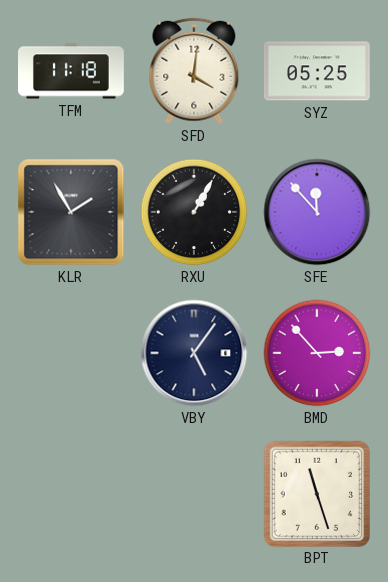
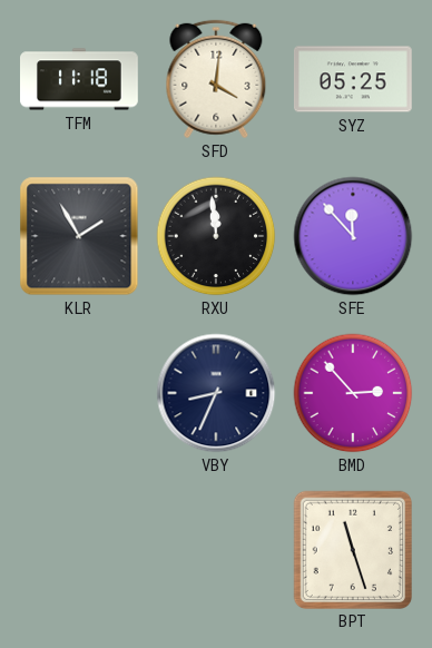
RXU: 1:05 -> 11:59 (216, 236)
VBY: 5:06 -> 8:34 (216, 393)
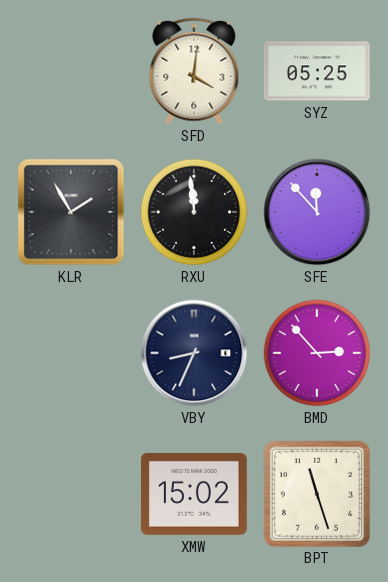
TFM: 11:18 -> none (80, 79)
XMW: none -> 15:02 (194, 494)
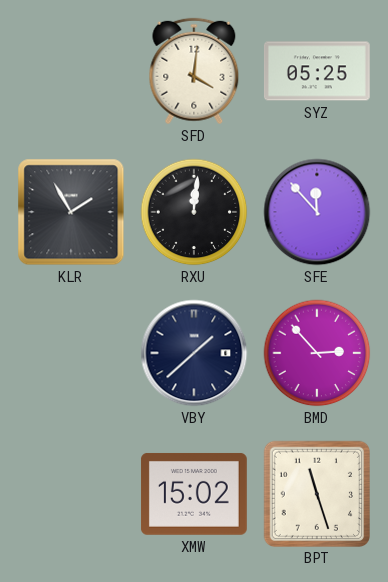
RXU: 11:59 -> 12:01 (194, 212)
VBY: 8:34 -> 1:38 (194, 353)
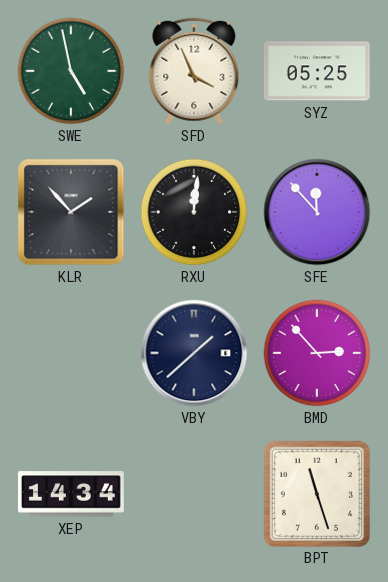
SWE: none -> 4:58 (71, 71)
SFD: 4:01 -> 3:56 (194, 71)
KLR: 1:55 -> 1:53 (71, 212)
XEP: none -> 14:34 (72, 494)
XMW: 15:02 -> none (194, 494)
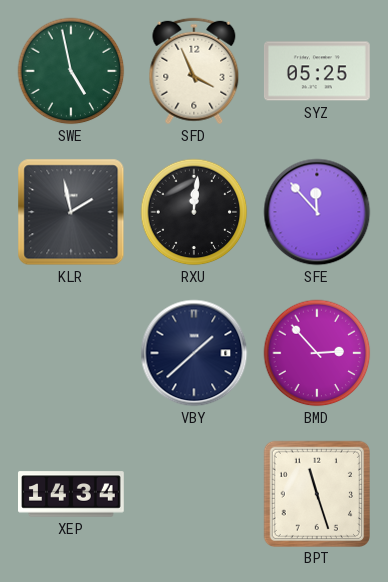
KLR: 1:53 -> 1:58 (71, 212)
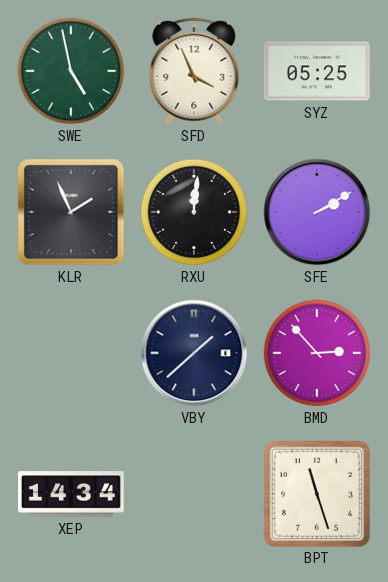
KLR: 1:58 -> 1:56 (71, 212)
SFE: 11:53 -> 2:10 (317, 212)
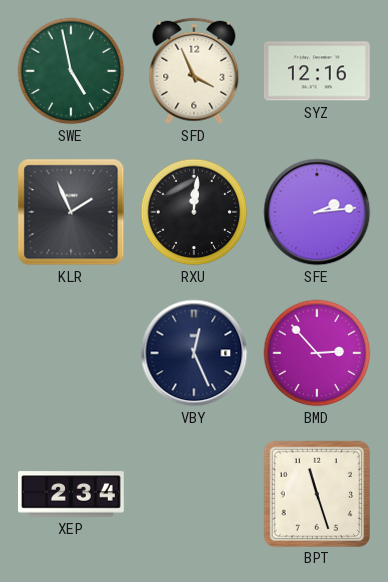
SYZ: 05:25 -> 12:16 (317, 71)
SFE: 2:10 -> 2:14 (317, 212)
VBY: 1:38 -> 12:26 (194, 353)
XEP: 14:34 -> 2:34 (72, 494)
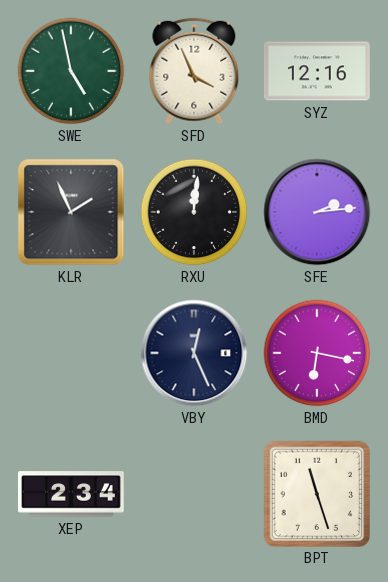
BMD: 2:53 -> 6:17 (317, 353)
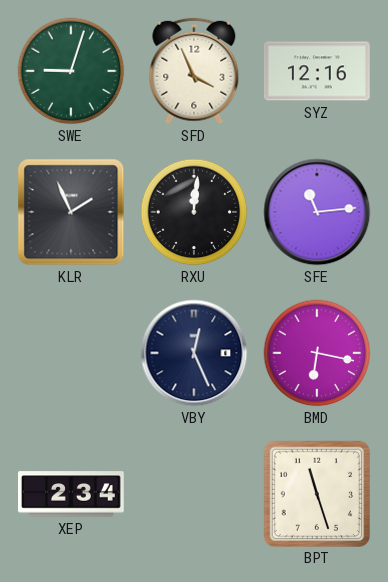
SWE: 4:58 -> 9:03 (71, 71)
SFE: 2:14 -> 11:14 (317, 212)
